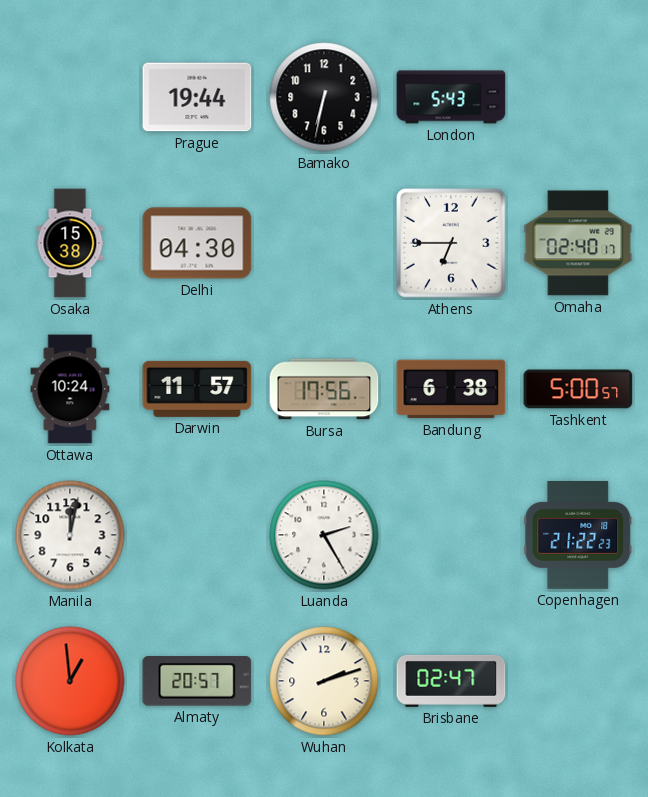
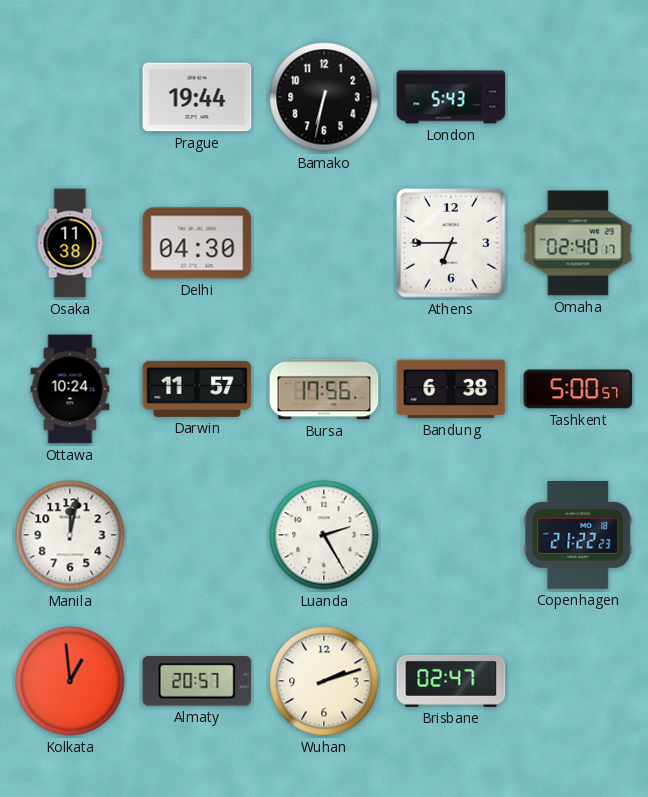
Osaka: 15:38 -> 11:38 (70, 243)
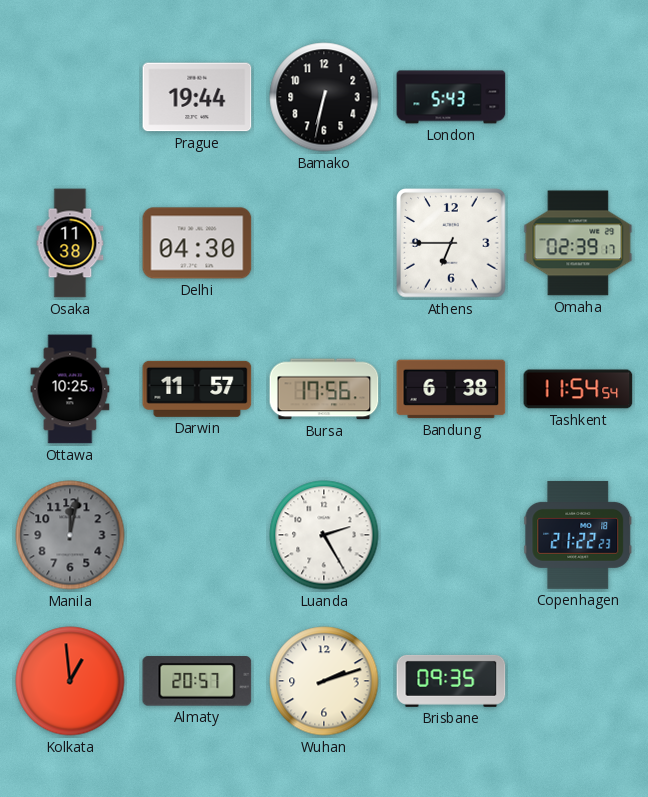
Omaha: 02:40 -> 02:39 (578, 243)
Ottawa: 10:24 -> 10:25 (70, 389)
Tashkent: 5:00 -> 11:54 (578, 389)
Manila dial: white -> grey (70, 535)
Brisbane: 02:47 -> 09:35 (451, 681)
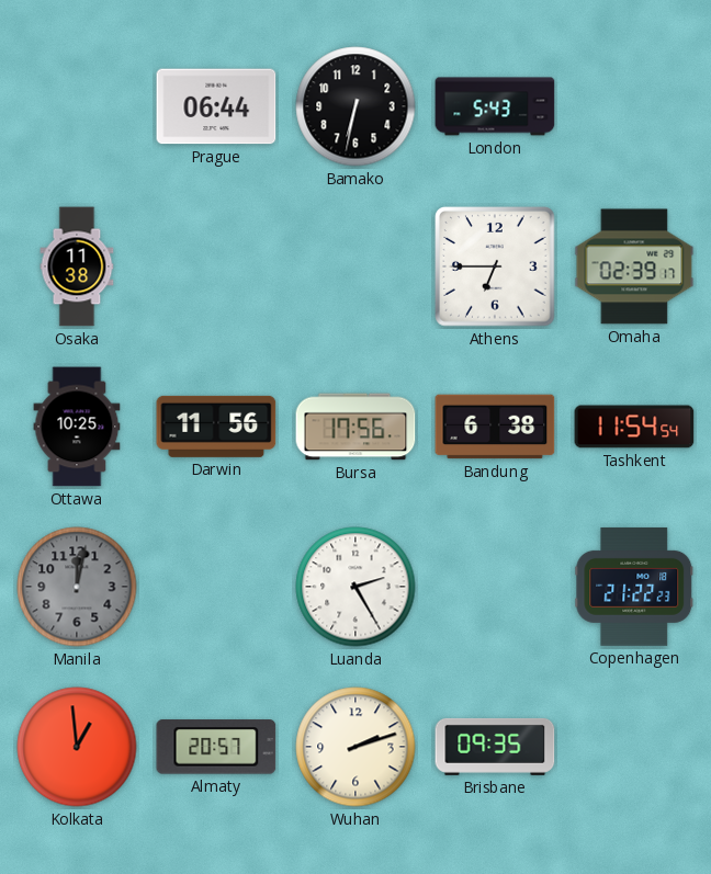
Prague: 19:44 -> 06:44 (216, 106)
Delhi: 04:30 -> none (197, 243)
Darwin: 11:57 -> 11:56 (216, 427)
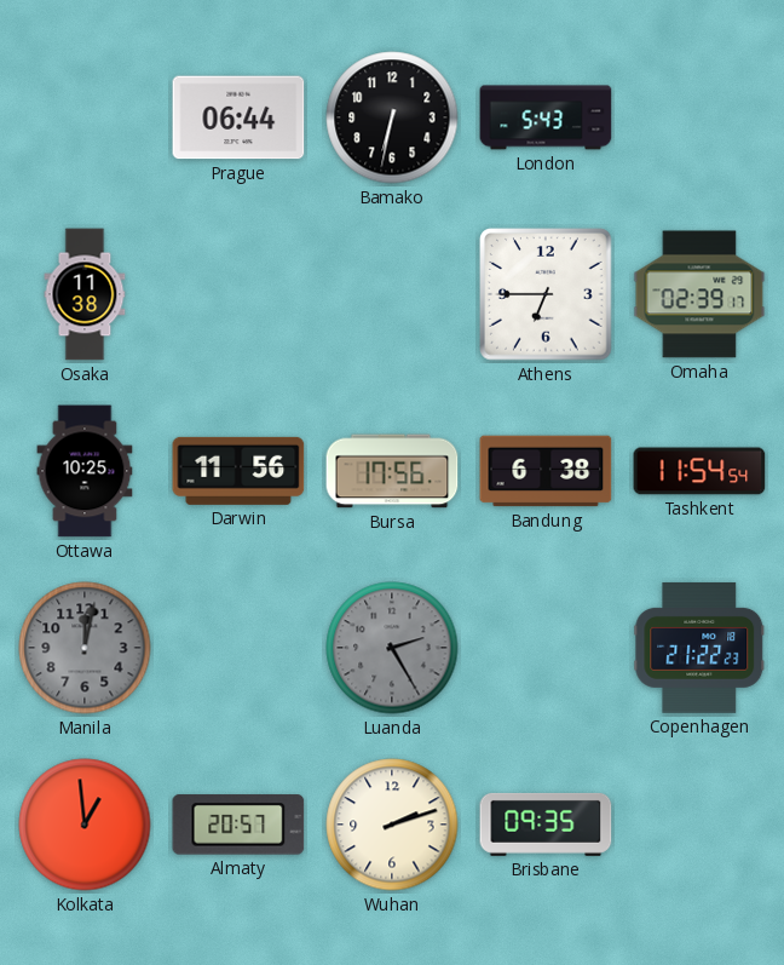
Luanda dial: white -> grey (392, 648)
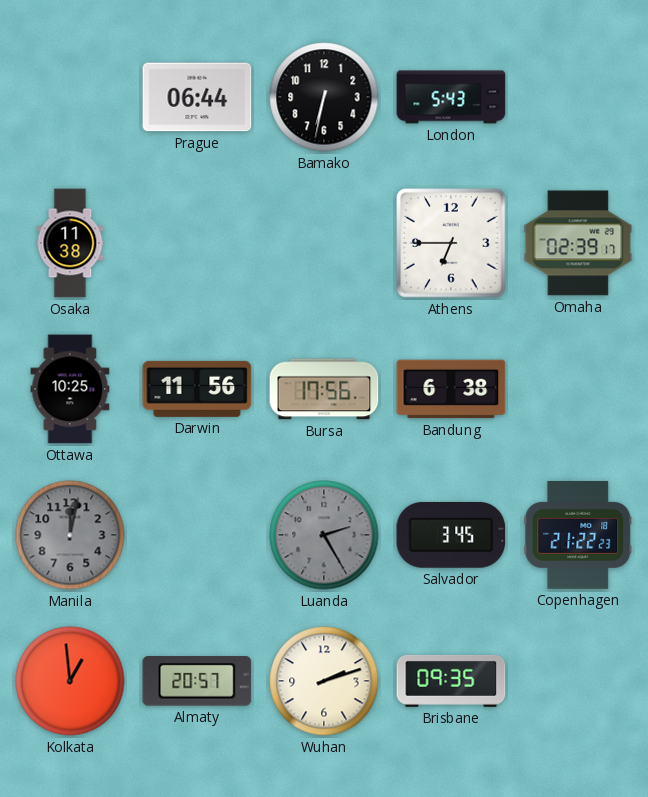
Tashkent: 11:54 -> none (699, 471)
Salvador: none -> 3:45 (451, 535)
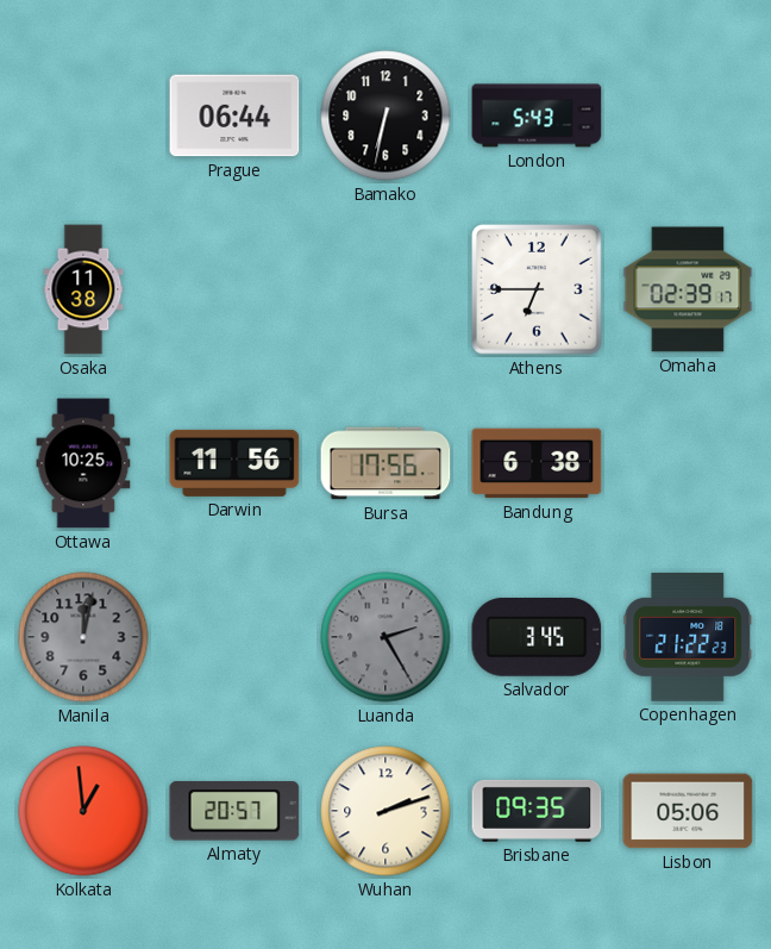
Lisbon: none -> 05:06 (688, 811)
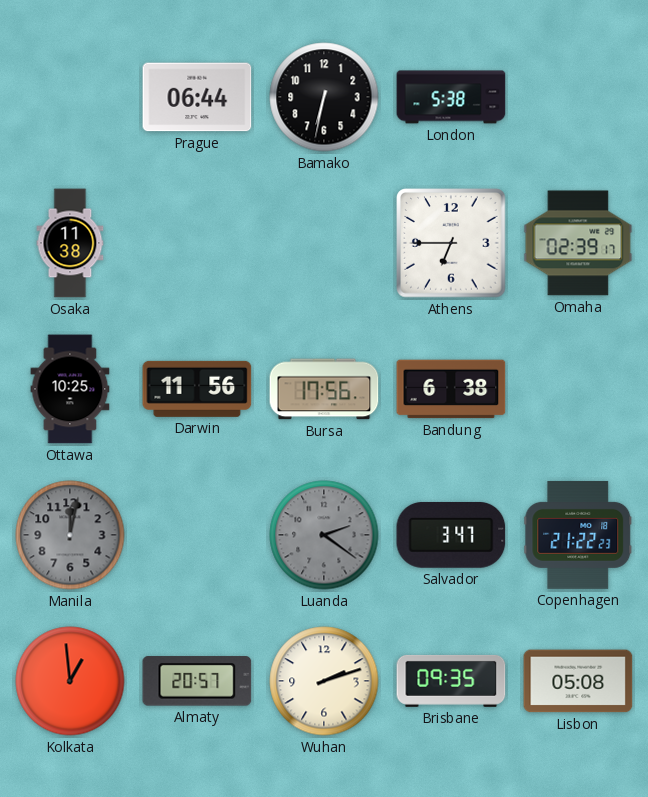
London: 5:43 -> 5:38 (451, 97)
Luanda: 2:25 -> 2:21 (324, 535)
Salvador: 3:45 -> 3:47 (451, 535)
Lisbon: 05:06 -> 05:08 (578, 681)
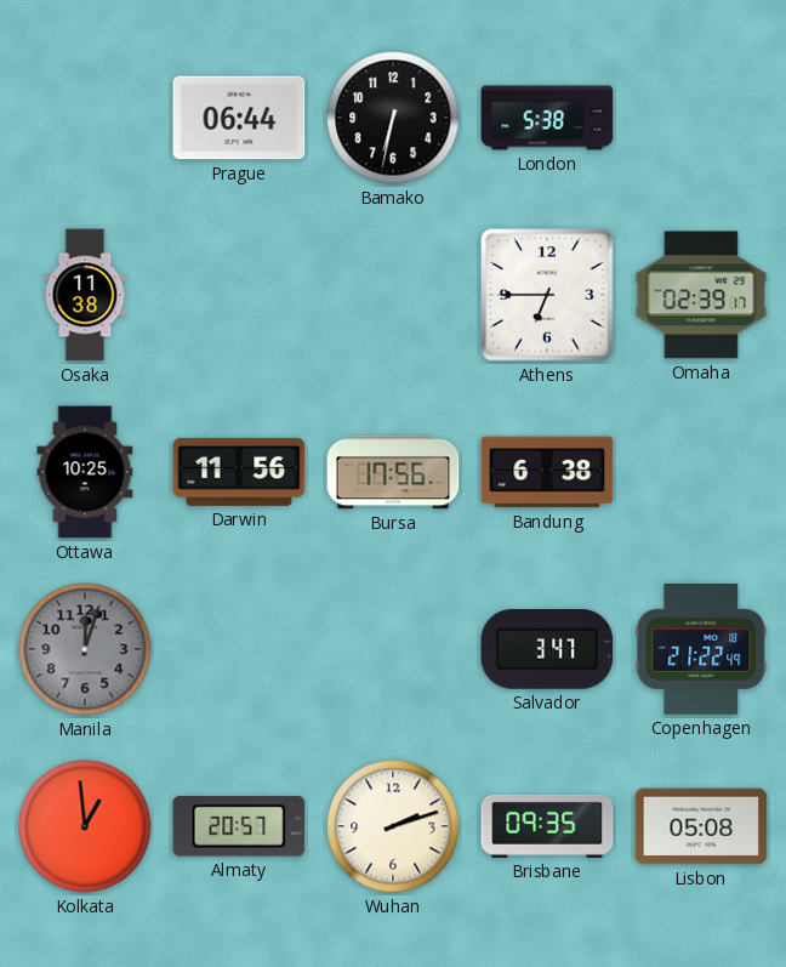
Manila: 12:02 -> 12:03 (85, 649)
Luanda: 2:21 -> none (324, 535)
Copenhagen: 21:22:23 -> 21:22:49 (701, 649)
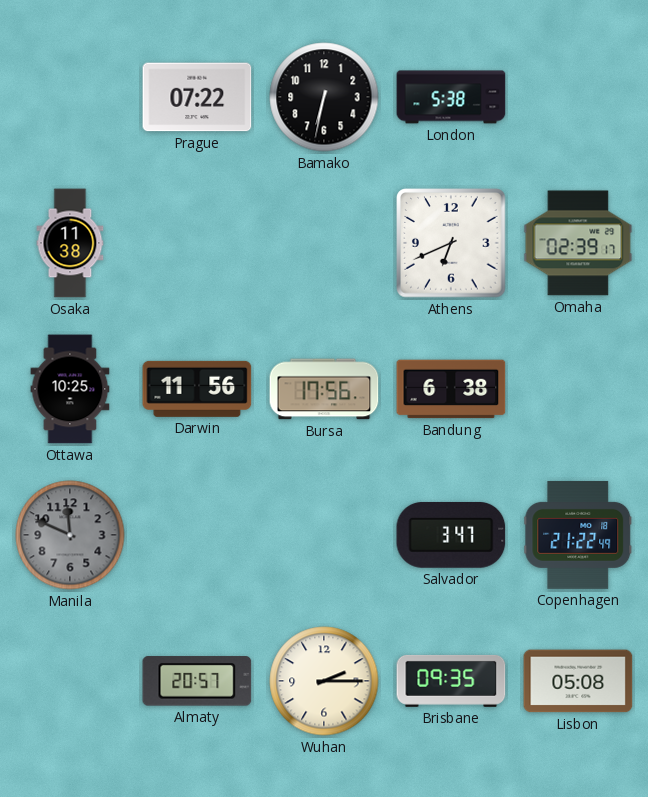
Prague: 06:44 -> 07:22 (197, 97)
Athens: 6:45 -> 6:41 (451, 243)
Manila: 12:03 -> 11:49 (70, 535)
Kolkata: 12:59 -> none (85, 826)
Wuhan: 2:12 -> 2:15 (324, 681)
